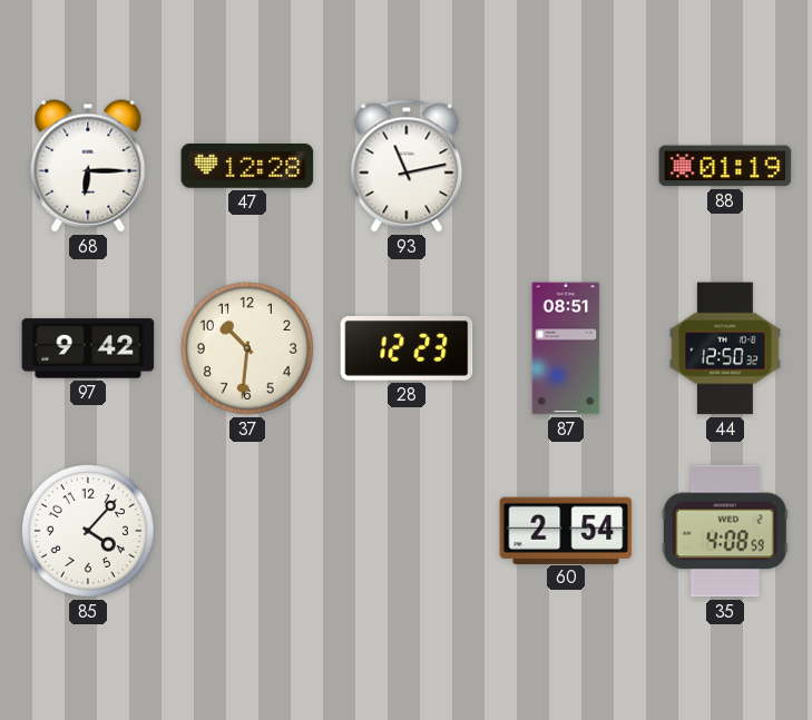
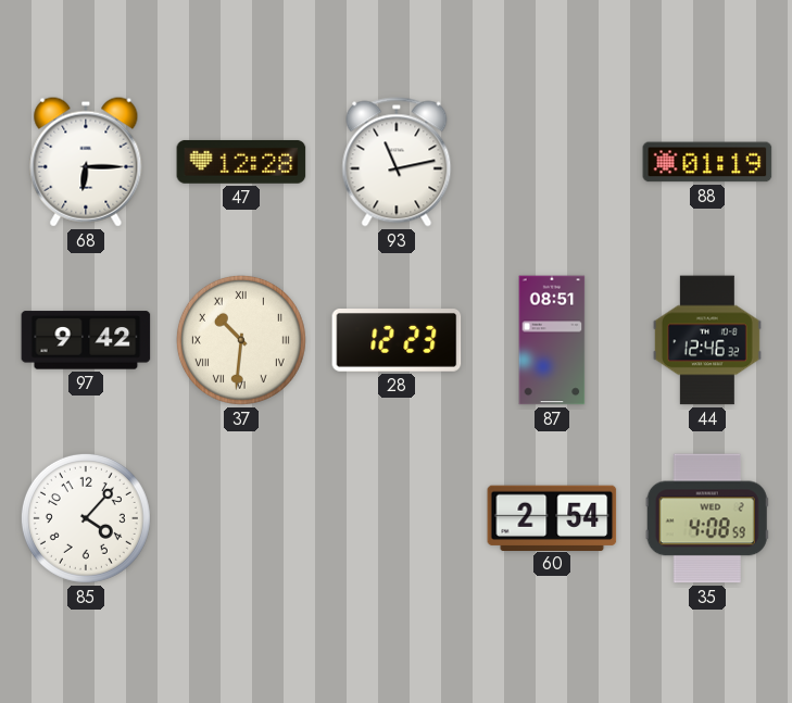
37 numerals: Arabic -> Roman (241, 340)
44: 12:50 -> 12:46 (707, 340)
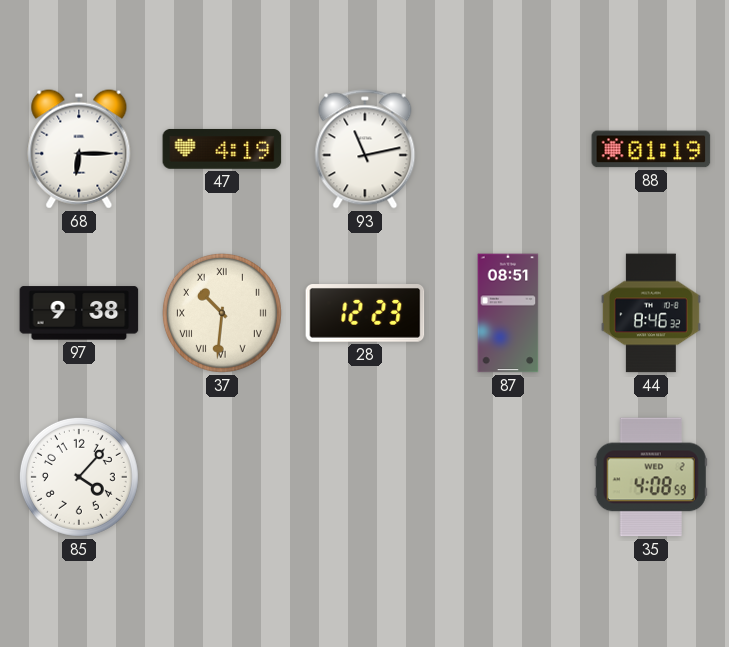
47: 12:28 -> 4:19 (222, 149)
97: 9:42 -> 9:38 (79, 313)
44: 12:46 -> 8:46 (651, 313)
60: 2:54 -> none (552, 517)
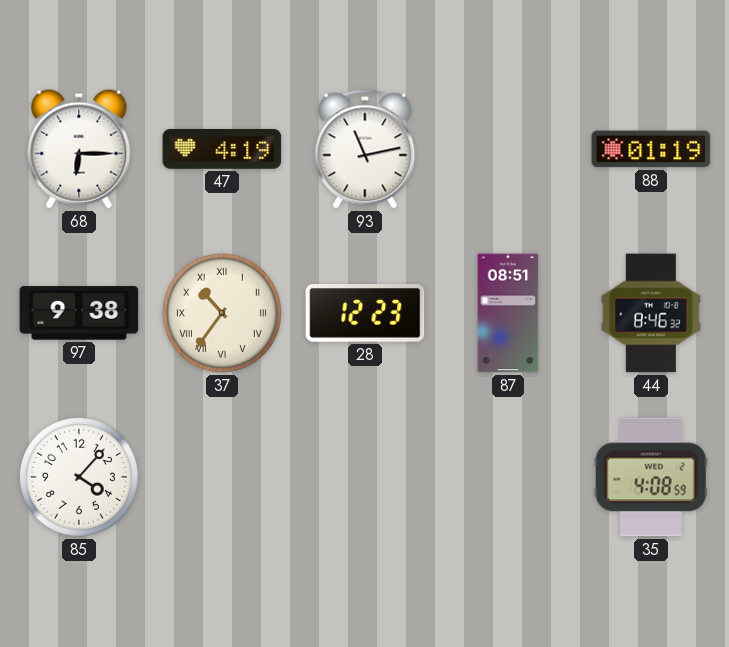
37: 10:31 -> 10:36 (222, 313)
